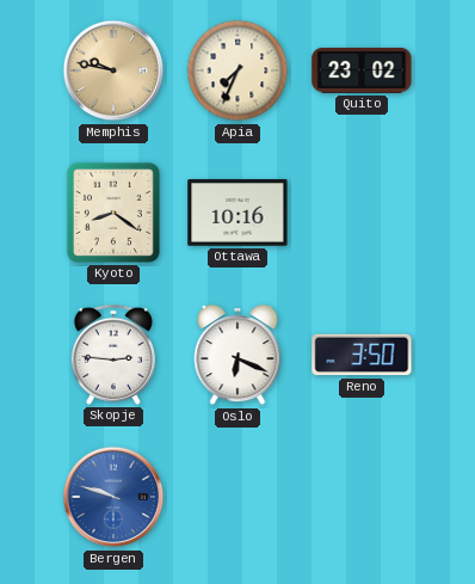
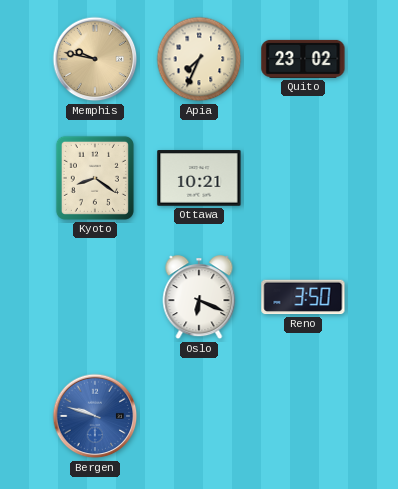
Ottawa: 10:16 -> 10:21 (199, 178)
Skopje: 2:46 -> none (113, 355)
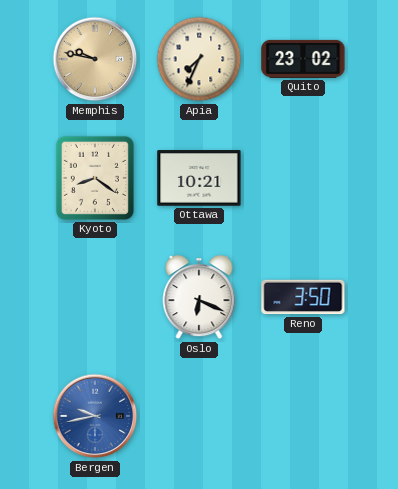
Bergen: 9:48 -> 9:43 (95, 416)
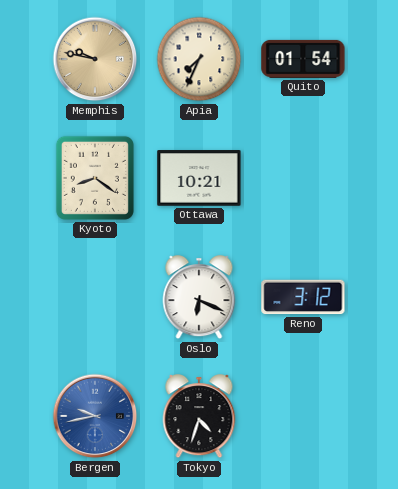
Quito: 23:02 -> 01:54 (303, 59)
Reno: 3:50 -> 3:12 (303, 297)
Tokyo: none -> 4:33 (199, 417)
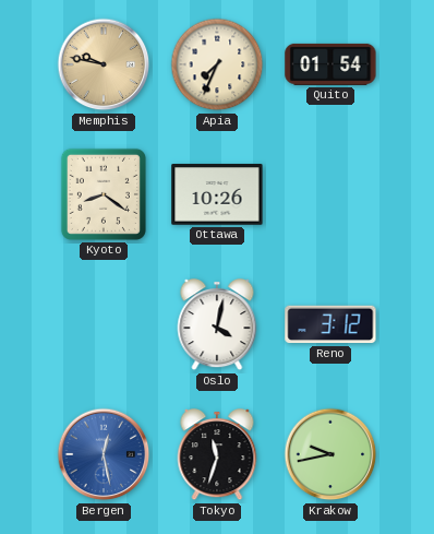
Ottawa: 10:21 -> 10:26 (217, 194)
Oslo: 6:19 -> 4:02 (217, 325)
Bergen: 9:43 -> 12:28 (104, 454)
Tokyo: 4:33 -> 11:33 (217, 455)
Krakow: none -> 9:43 (330, 454)
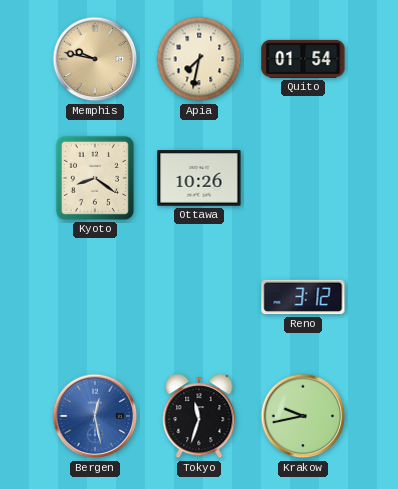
Apia: 7:34 -> 7:32 (199, 59)
Oslo: 4:02 -> none (217, 325)
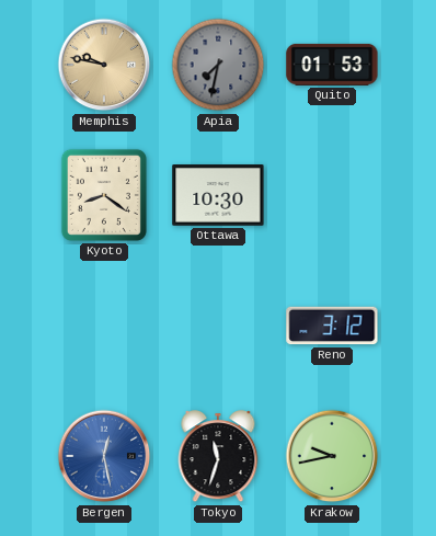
Apia dial: cream -> grey (218, 65)
Quito: 01:54 -> 01:53 (332, 65)
Ottawa: 10:26 -> 10:30 (218, 195)
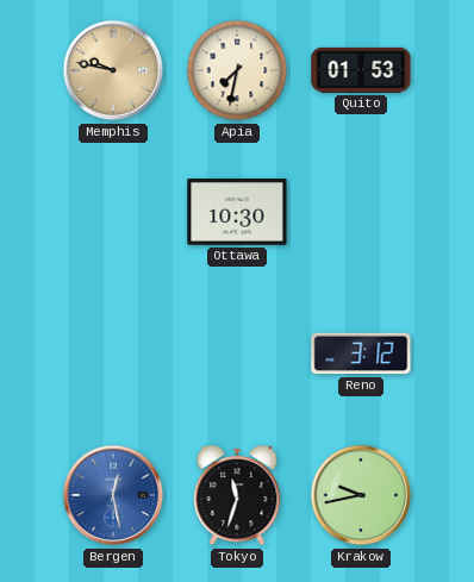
Apia dial: grey -> cream (237, 70)
Kyoto: 8:21 -> none (104, 195)
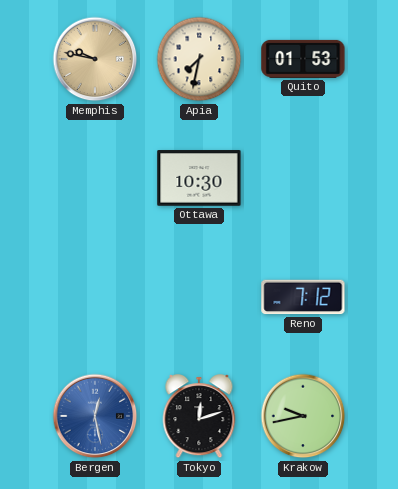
Reno: 3:12 -> 7:12 (303, 297)
Tokyo: 11:33 -> 12:12 (199, 417)
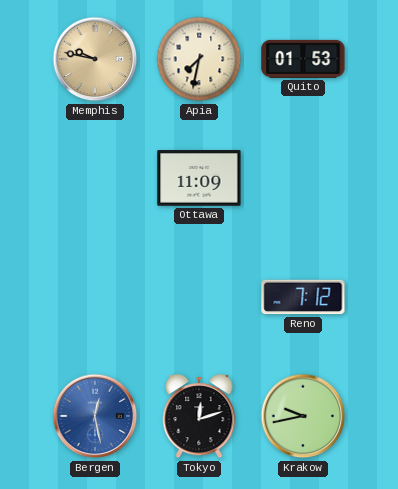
Ottawa: 10:30 -> 11:09 (199, 178)
